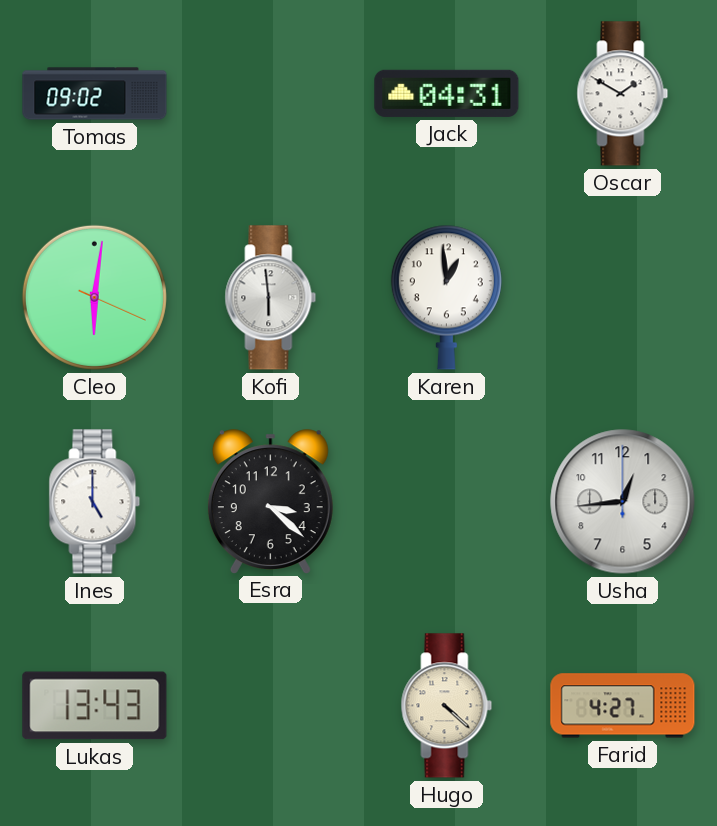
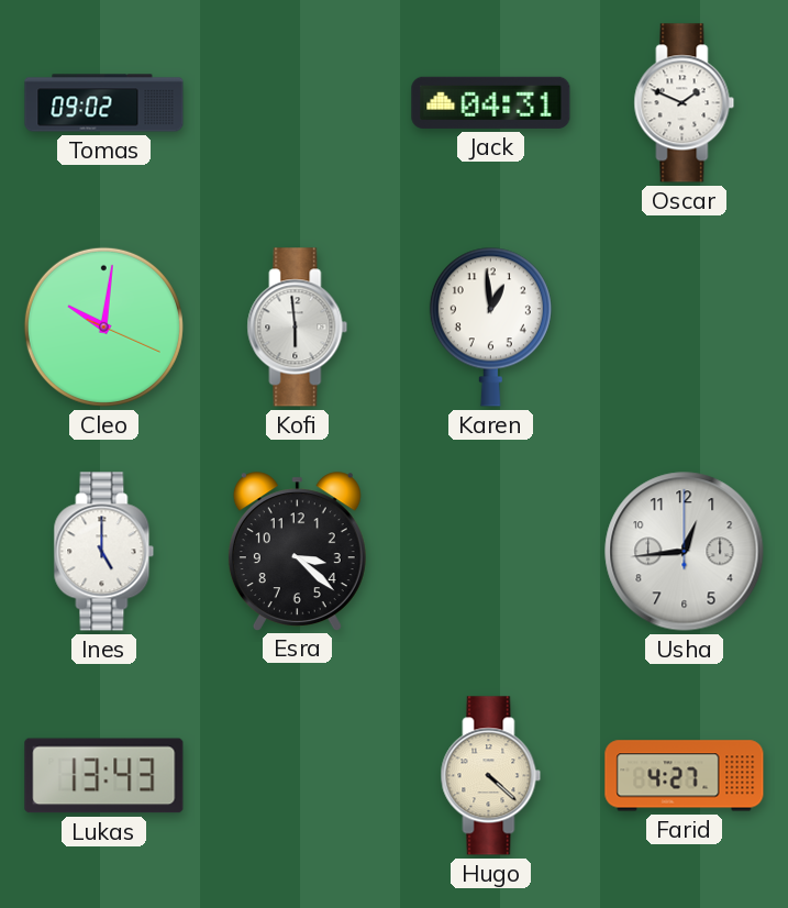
Oscar: 1:50 -> 1:49 (685, 103)
Cleo: 6:01 -> 10:01 (103, 326)
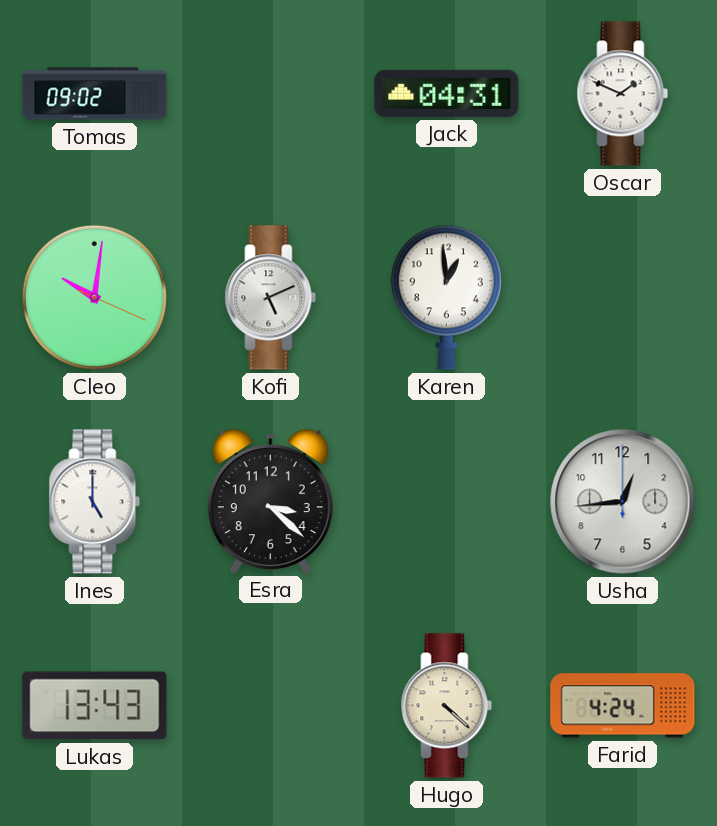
Kofi: 5:59 -> 5:11 (271, 298)
Farid: 4:27 -> 4:24 (623, 706)
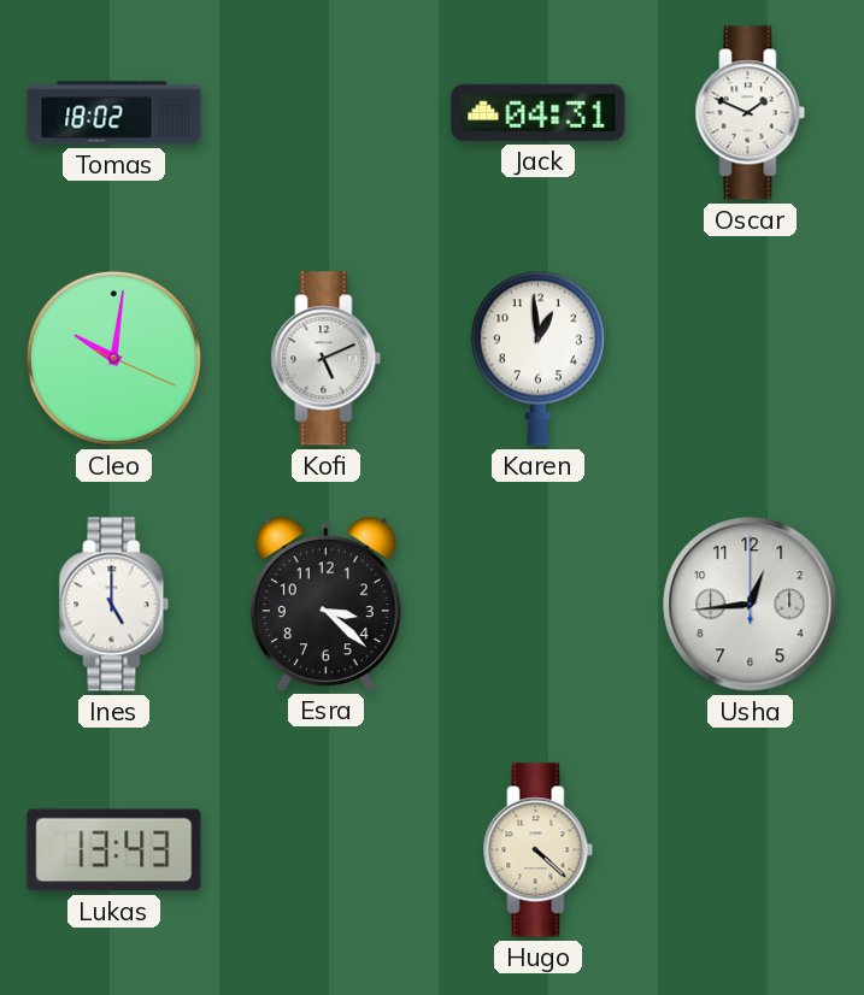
Tomas: 09:02 -> 18:02 (114, 113)
Farid: 4:24 -> none (623, 706)
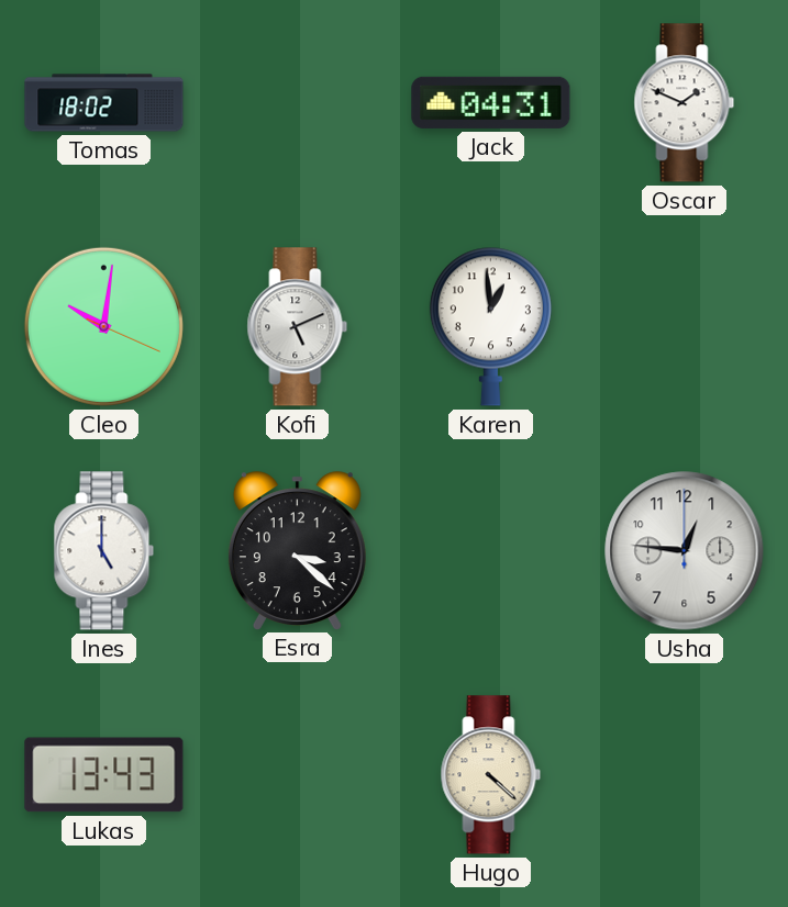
Usha: 12:44 -> 12:46 (685, 551)
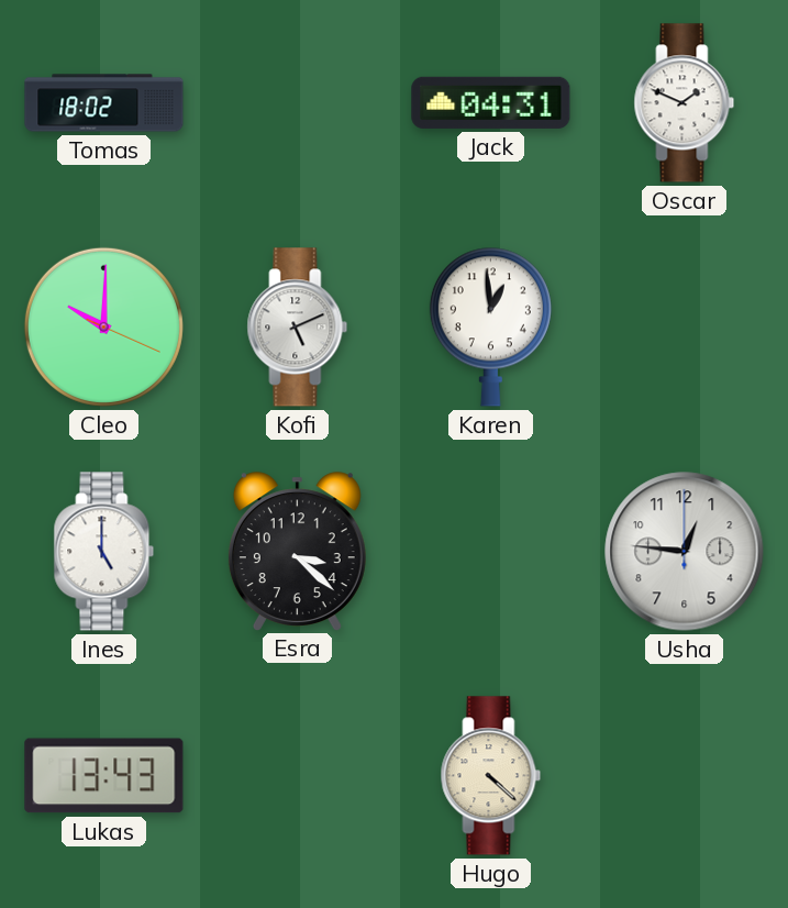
Cleo: 10:01 -> 10:00 (103, 326)
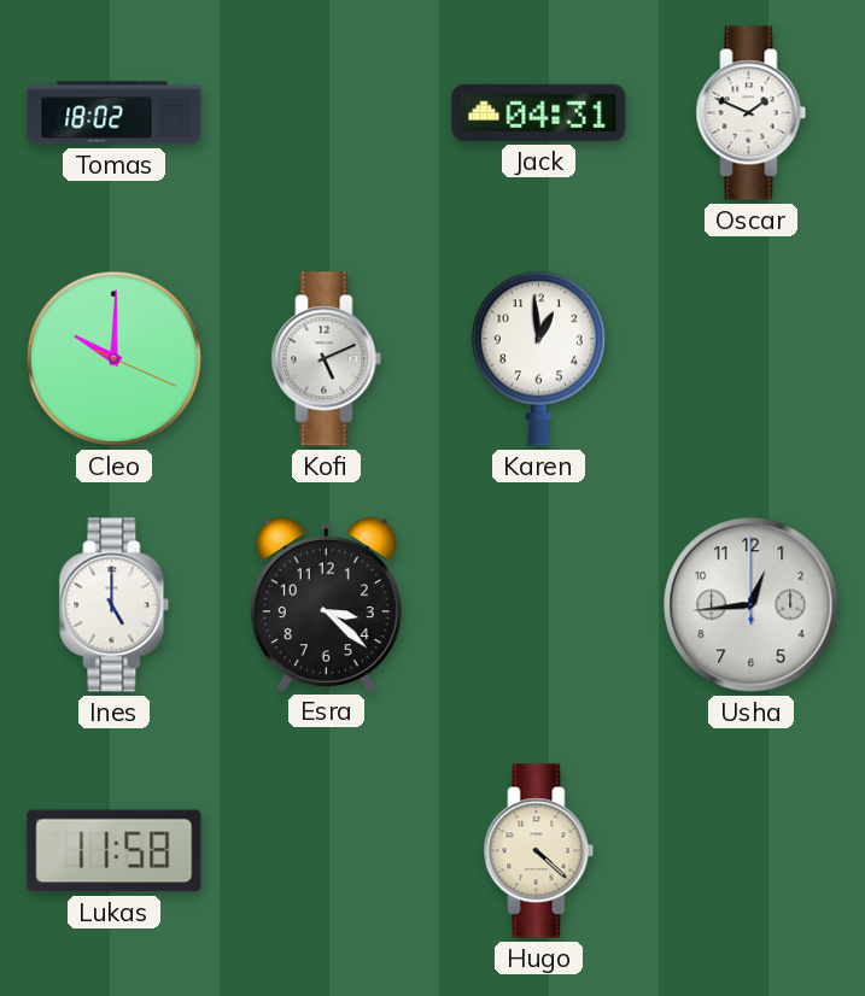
Usha: 12:46 -> 12:44 (752, 605)
Lukas: 13:43 -> 11:58 (115, 851)
